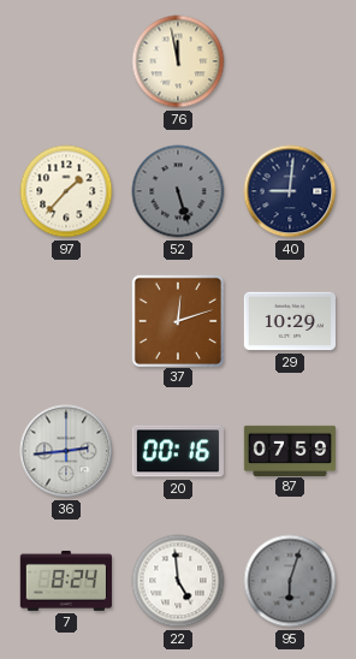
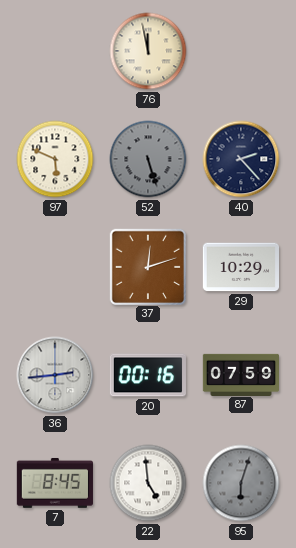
97: 1:37 -> 5:49 (55, 159)
40: 9:01 -> 2:23 (241, 159)
7: 8:24 -> 8:45 (55, 483)
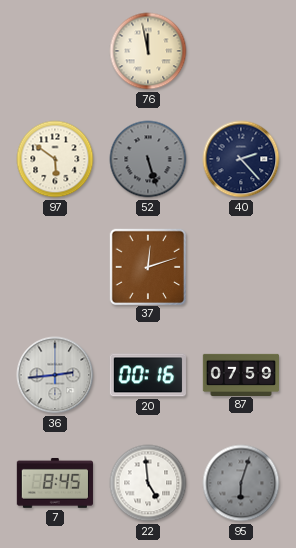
97: 5:49 -> 5:51 (55, 159)
29: 10:29 -> none (240, 267)
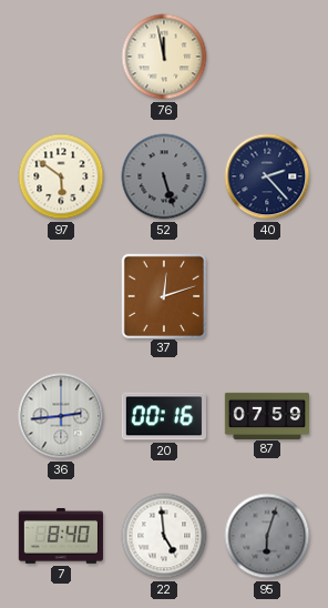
7: 8:45 -> 8:40 (61, 536)
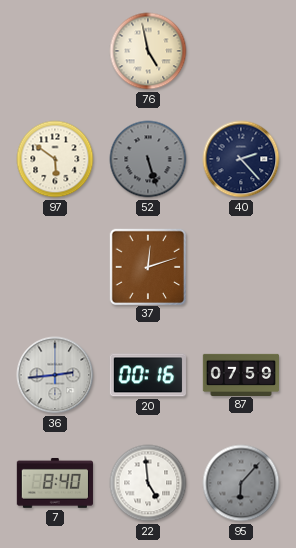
76: 11:58 -> 4:58 (148, 51)
95: 6:03 -> 6:07 (241, 483)
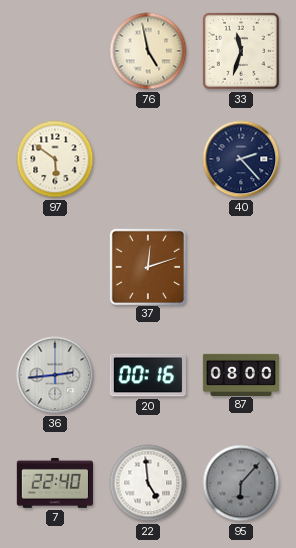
33: none -> 11:33 (241, 51)
52: 5:27 -> none (148, 159)
87: 07:59 -> 08:00 (240, 374)
7: 8:40 -> 22:40 (55, 483)
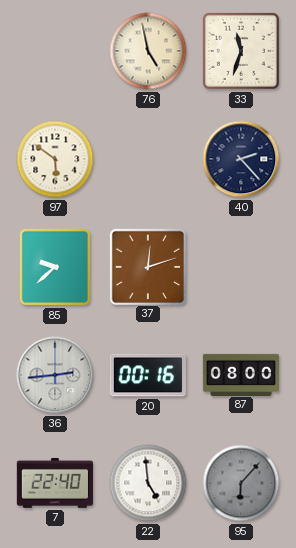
85: none -> 9:38 (55, 267)
